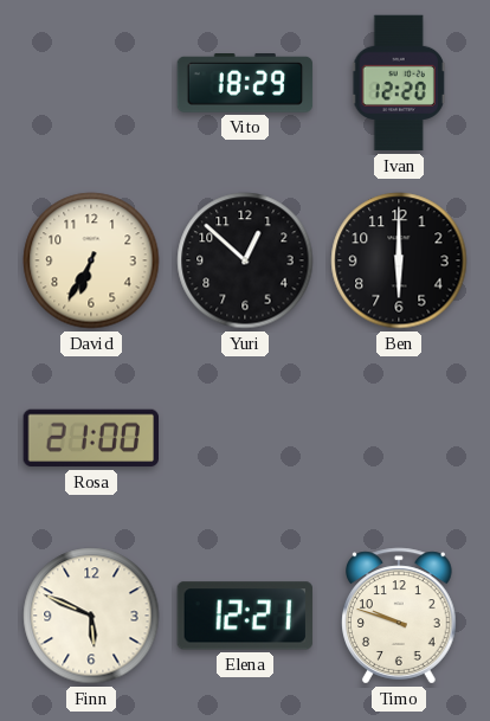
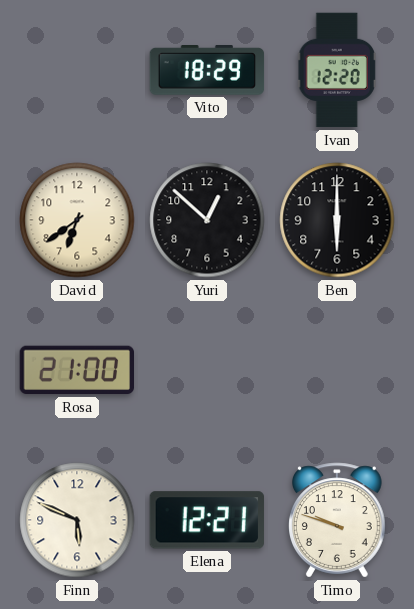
David: 6:35 -> 6:39 (77, 220)
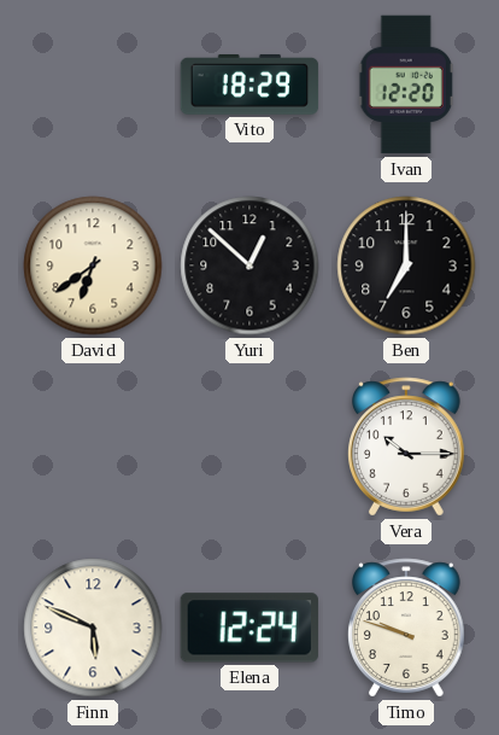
Ben: 6:00 -> 7:00 (406, 266)
Rosa: 21:00 -> none (76, 370)
Vera: none -> 10:15 (407, 447)
Elena: 12:21 -> 12:24 (249, 628)
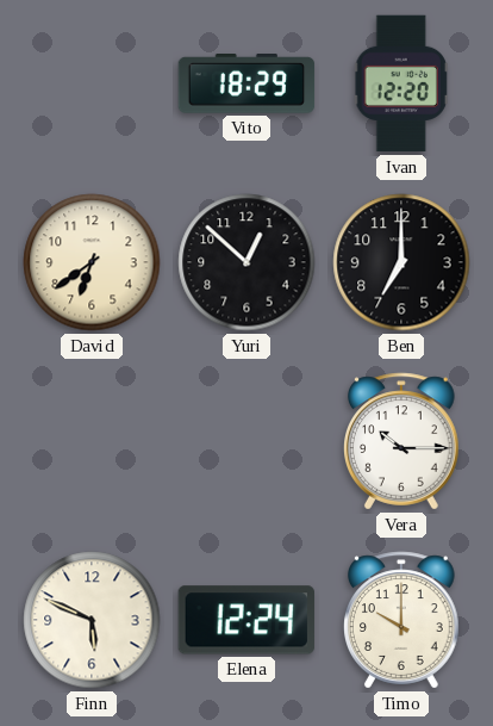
Timo: 9:48 -> 10:00 (402, 620)
